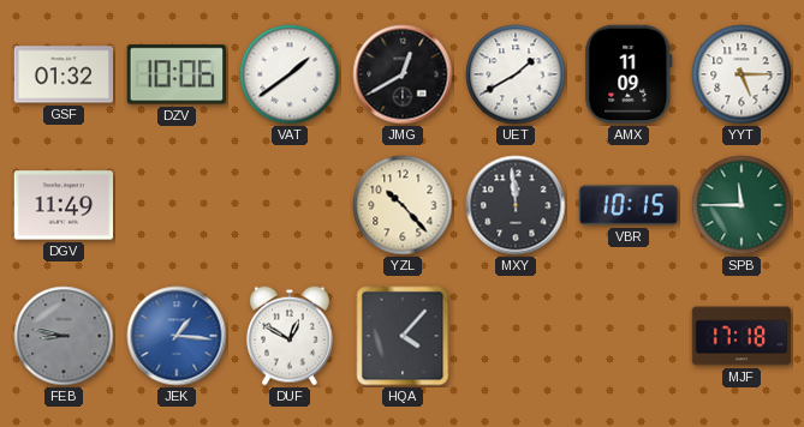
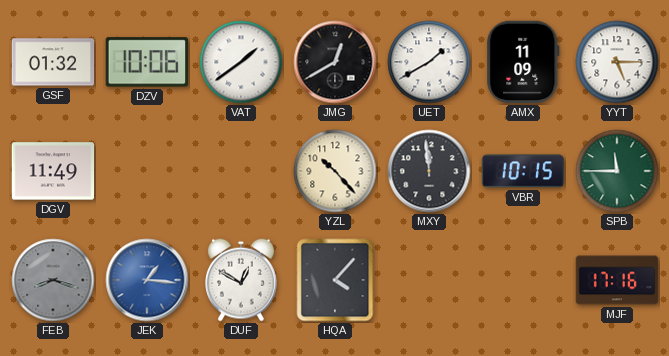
FEB: 8:47 -> 8:18 (53, 280)
MJF: 17:18 -> 17:16 (617, 280)
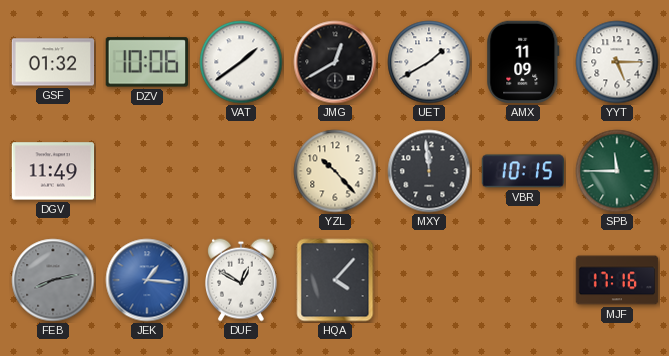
FEB: 8:18 -> 8:13 (53, 280)
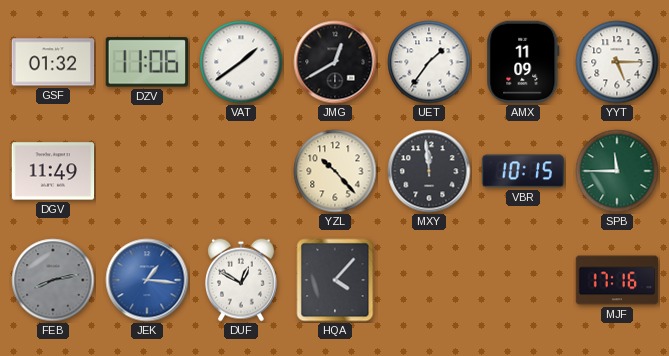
DZV: 10:06 -> 11:06 (146, 62)
UET: 1:40 -> 1:36 (429, 62)
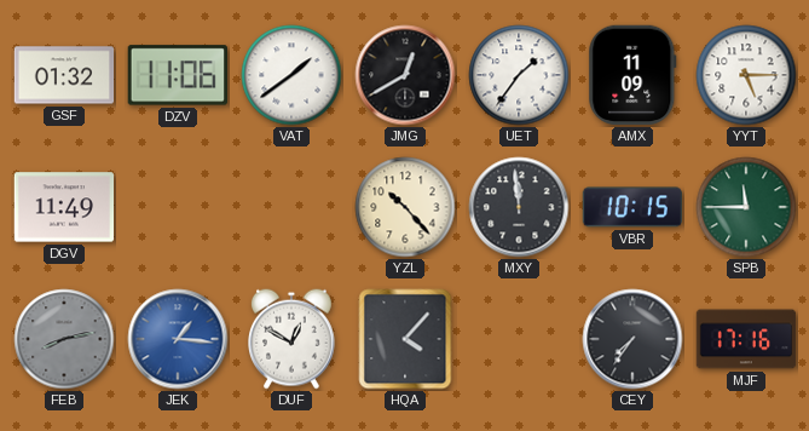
CEY: none -> 7:36 (632, 339)
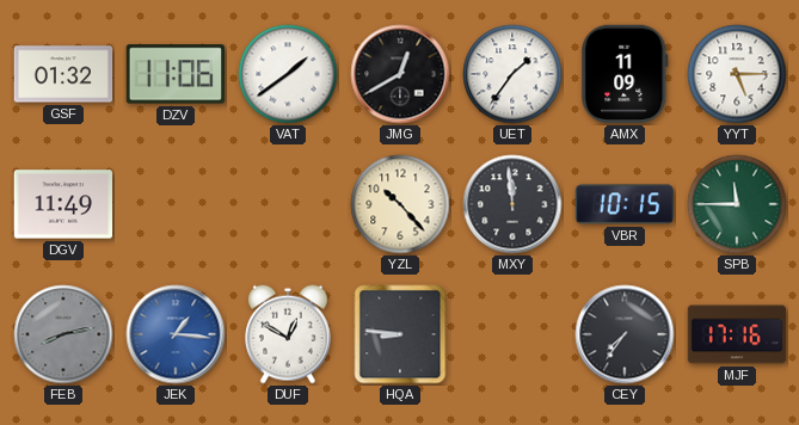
HQA: 4:07 -> 8:46 (400, 334)
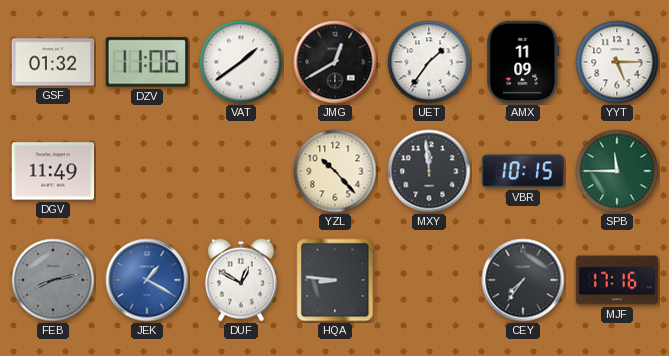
JEK: 1:16 -> 1:20 (147, 280)
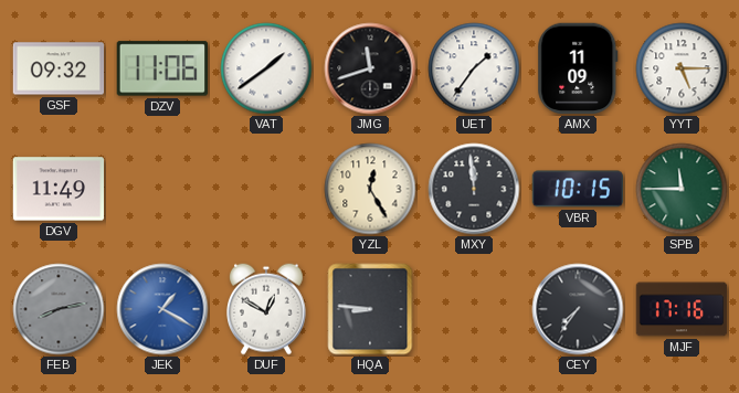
GSF: 01:32 -> 09:32 (59, 68)
JMG: 12:40 -> 11:42 (370, 68)
YZL: 10:23 -> 12:25 (370, 189)
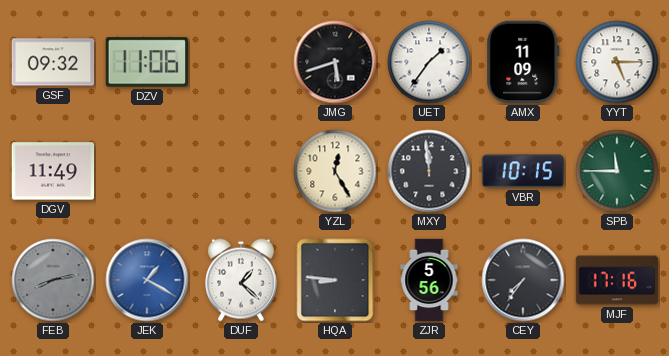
VAT: 1:39 -> none (266, 68)
JMG: 11:42 -> 5:42 (335, 62)
DUF: 12:50 -> 1:22 (242, 280)
ZJR: none -> 5:56 (429, 280)
